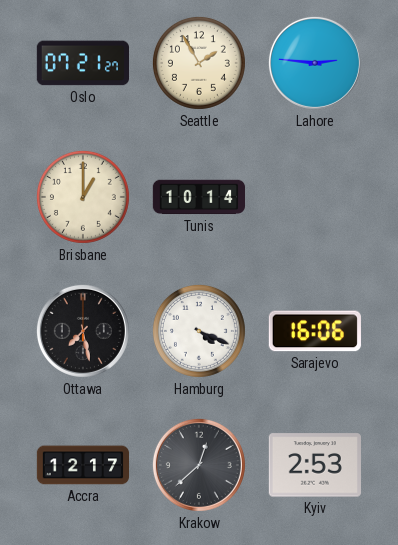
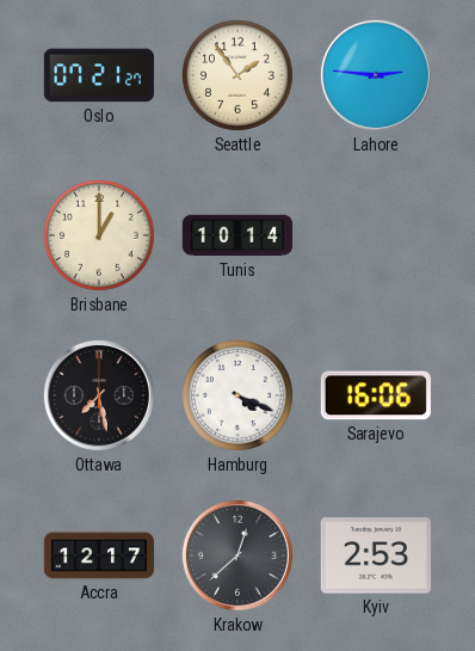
Seattle: 1:55 -> 1:54 (237, 75)
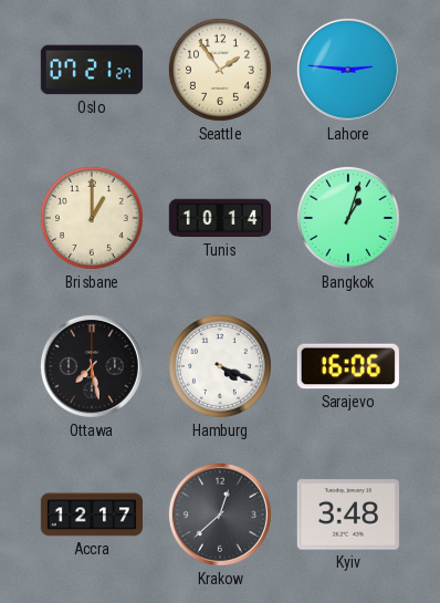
Bangkok: none -> 1:03 (348, 218)
Kyiv: 2:53 -> 3:48 (348, 514)
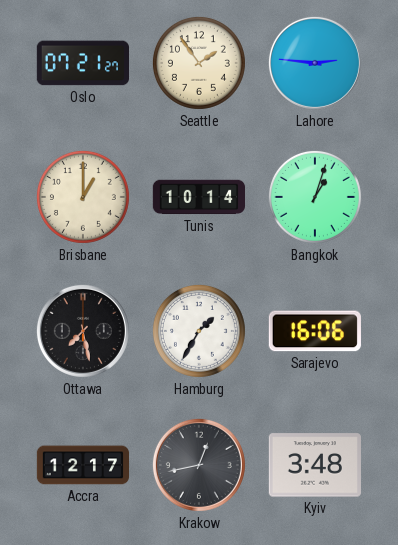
Hamburg: 4:19 -> 1:35 (199, 331)
Krakow: 12:38 -> 12:43 (199, 465)
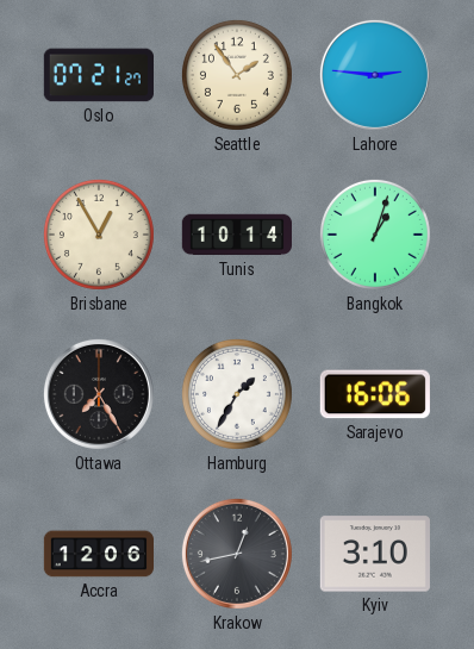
Brisbane: 1:00 -> 12:55 (99, 235)
Ottawa: 7:28 -> 7:25 (99, 394)
Accra: 12:17 -> 12:06 (98, 554)
Kyiv: 3:48 -> 3:10 (375, 554)
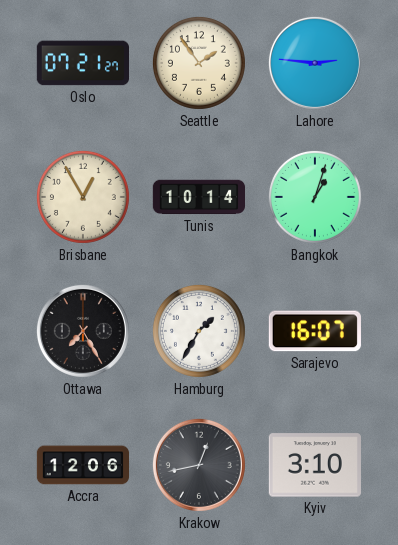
Sarajevo: 16:06 -> 16:07 (315, 331)
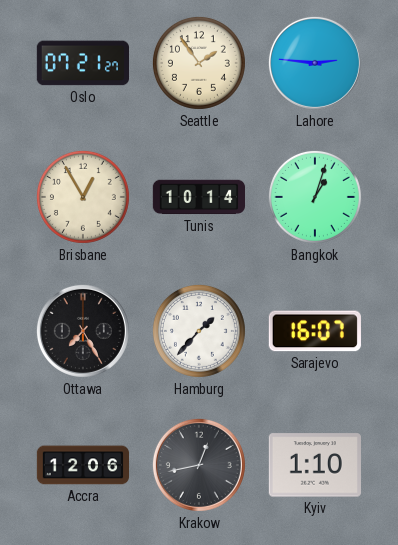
Hamburg: 1:35 -> 1:37 (199, 331)
Kyiv: 3:10 -> 1:10 (315, 465)
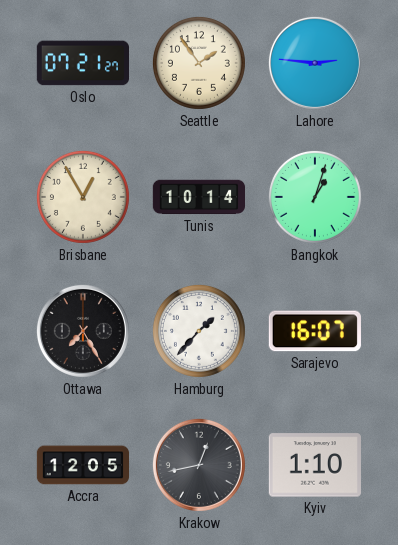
Accra: 12:06 -> 12:05 (82, 465)
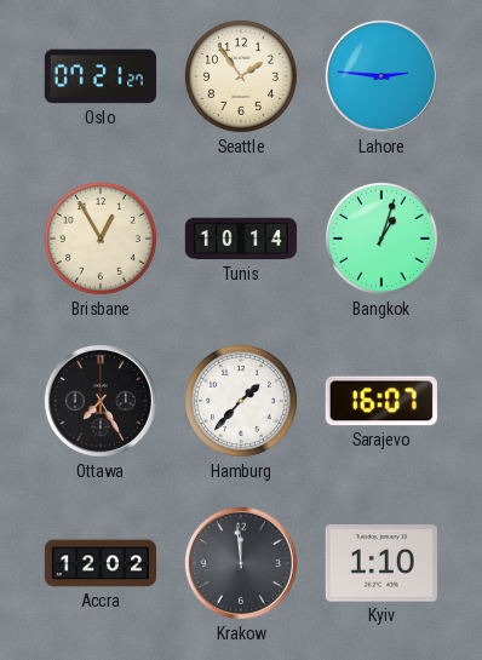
Accra: 12:05 -> 12:02 (99, 563)
Krakow: 12:43 -> 11:59 (241, 563)
